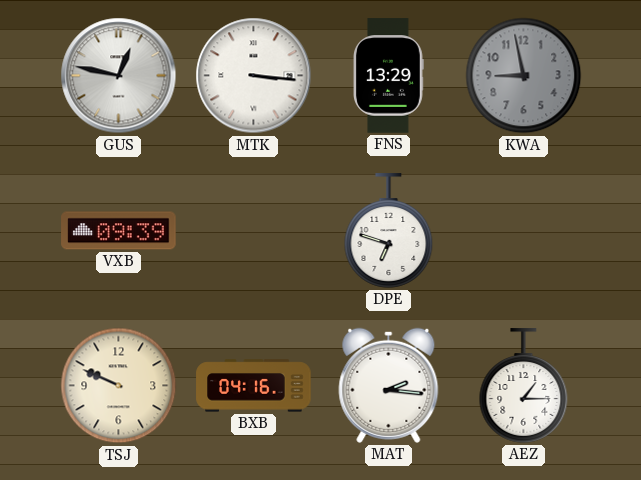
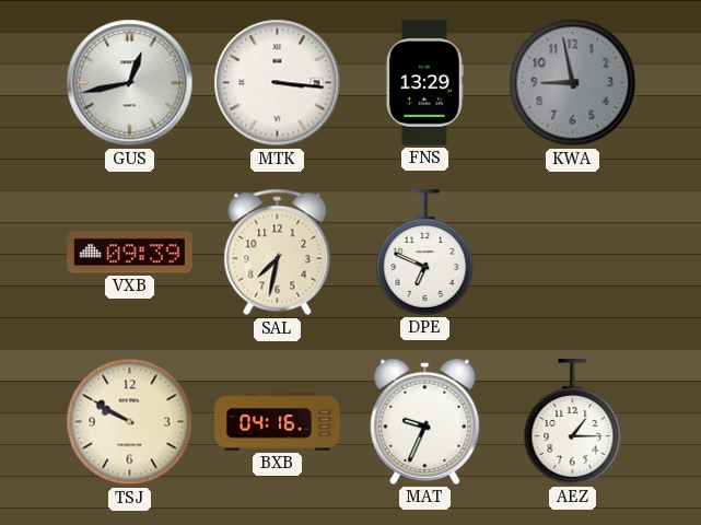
GUS: 12:47 -> 12:43 (130, 83)
SAL: none -> 7:32 (278, 253)
DPE: 6:48 -> 6:49 (425, 253)
TSJ: 9:49 -> 9:50 (130, 422)
MAT: 2:16 -> 9:34 (425, 421)
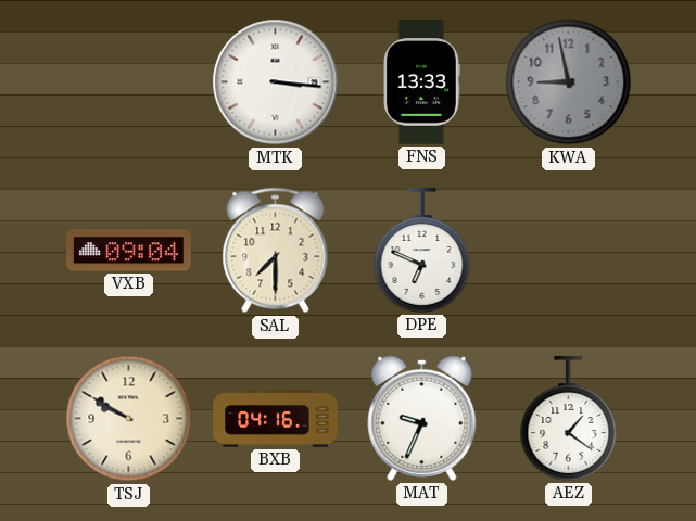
GUS: 12:43 -> none (130, 83)
FNS: 13:29 -> 13:33 (421, 82)
VXB: 09:39 -> 09:04 (129, 251)
SAL: 7:32 -> 7:30 (276, 251)
AEZ: 1:15 -> 1:21 (569, 419)
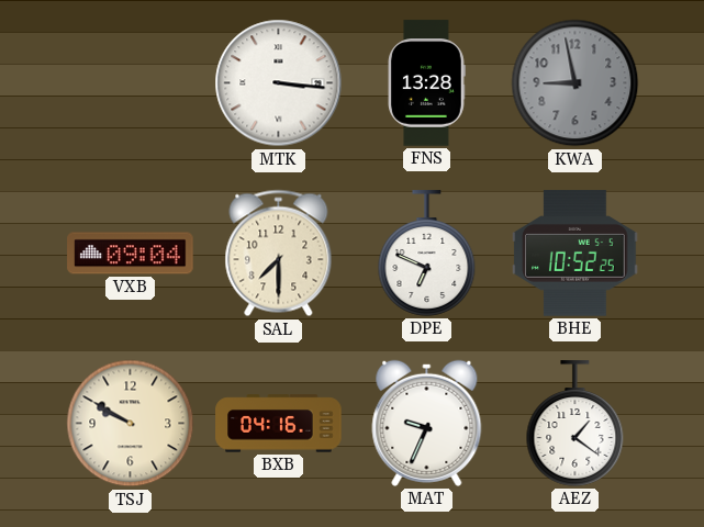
FNS: 13:33 -> 13:28 (426, 83)
BHE: none -> 10:52 (576, 254)
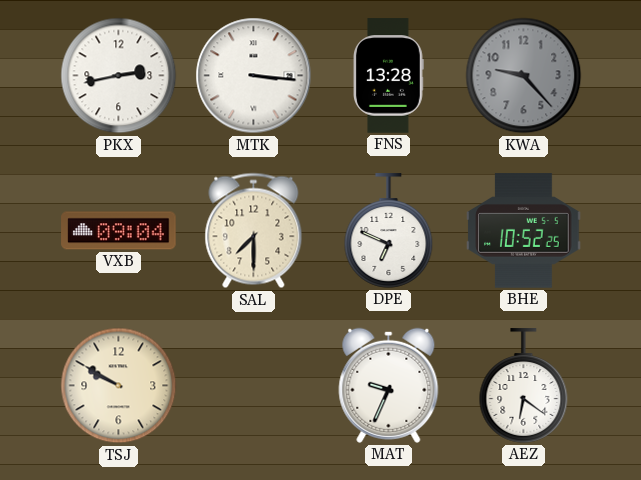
PKX: none -> 2:43 (119, 76)
KWA: 8:58 -> 9:23 (524, 76)
BXB: 04:16 -> none (279, 424)
AEZ: 1:21 -> 6:21 (524, 386)
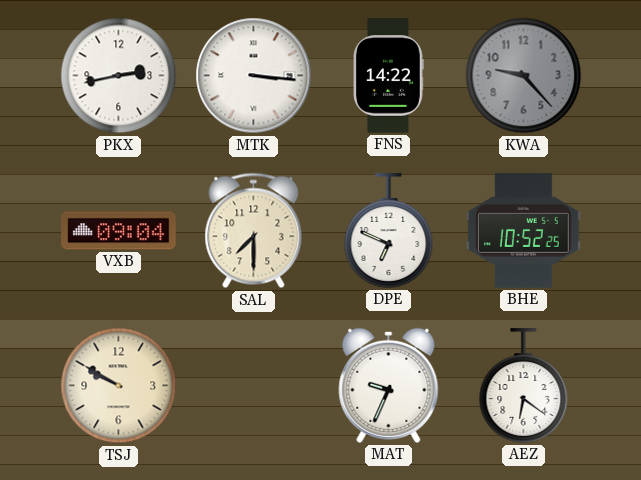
FNS: 13:28 -> 14:22 (388, 76)
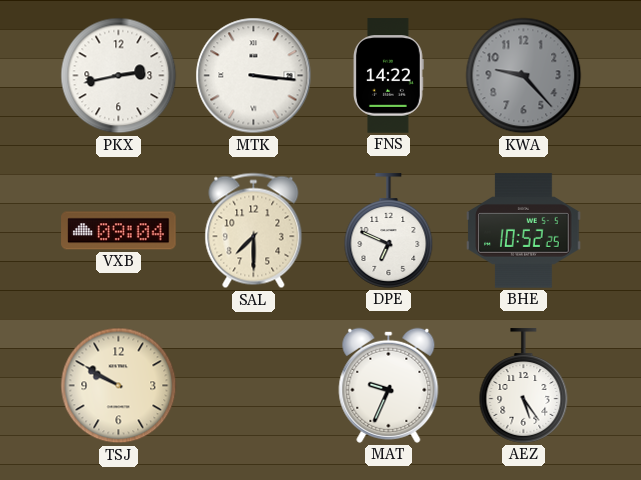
AEZ: 6:21 -> 5:24 (524, 386)
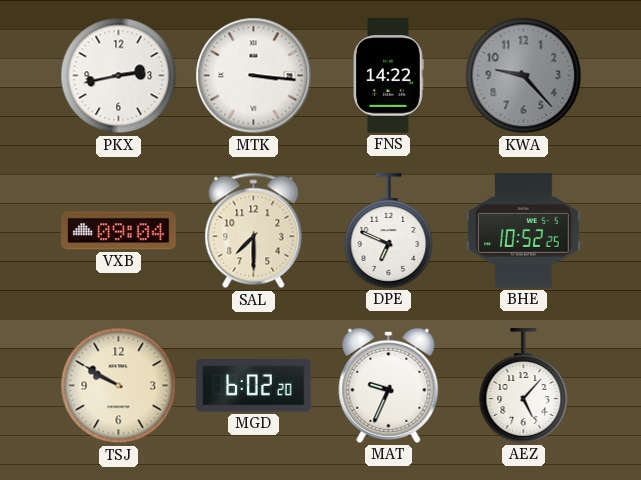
MGD: none -> 6:02 (254, 386)
AEZ: 5:24 -> 5:07 (524, 386)
